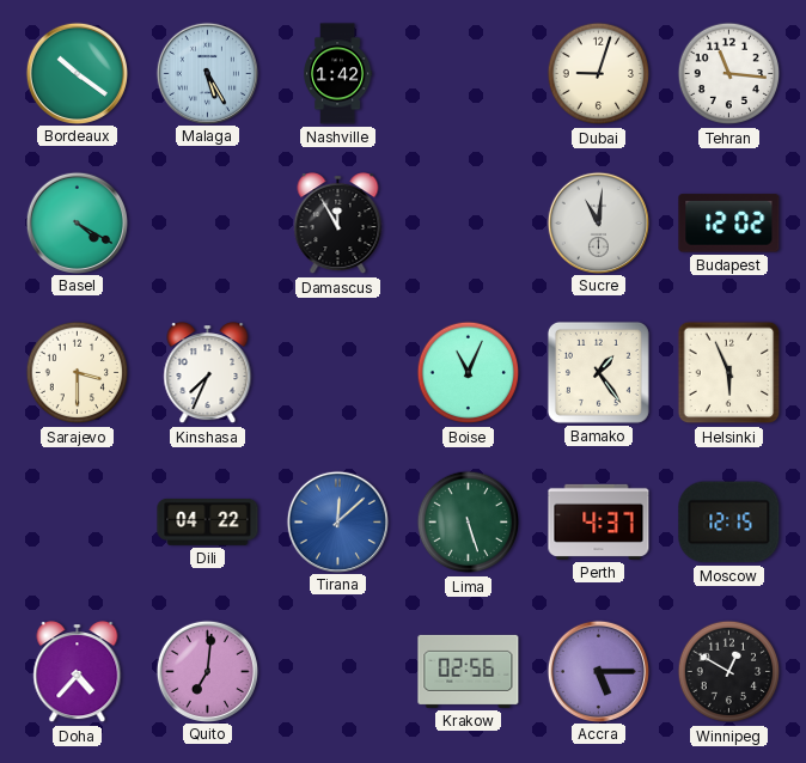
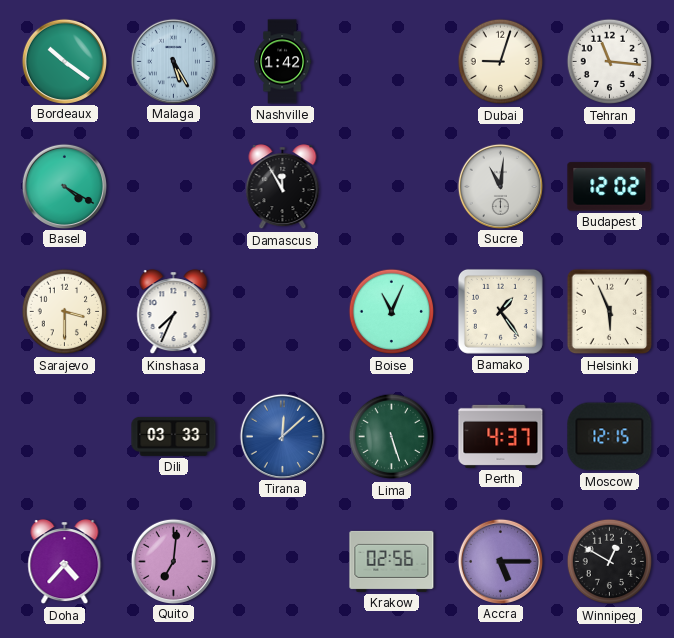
Dili: 04:22 -> 03:33 (174, 436)
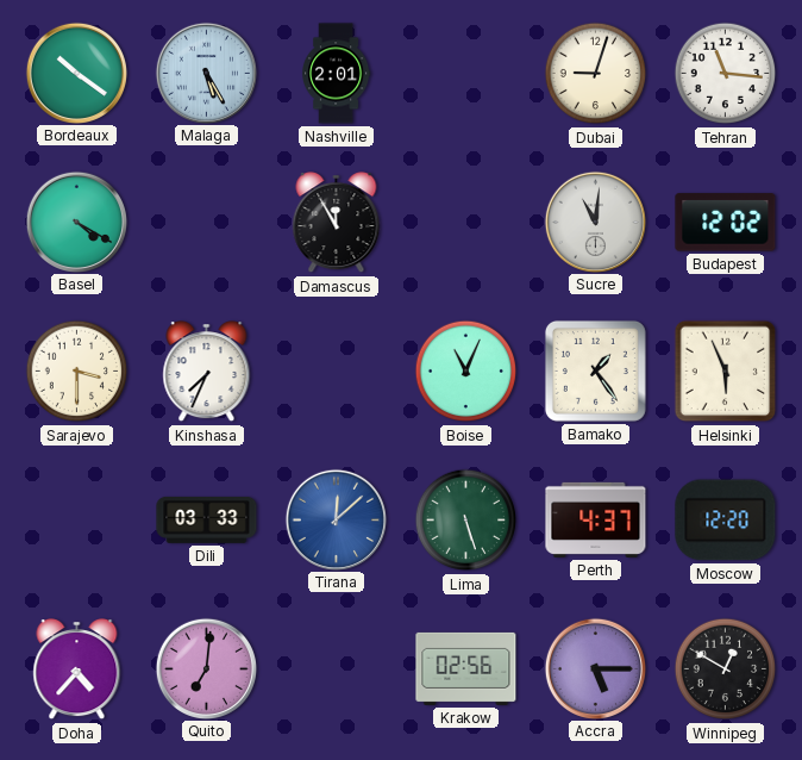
Nashville: 1:42 -> 2:01 (337, 74)
Moscow: 12:15 -> 12:20 (726, 521)
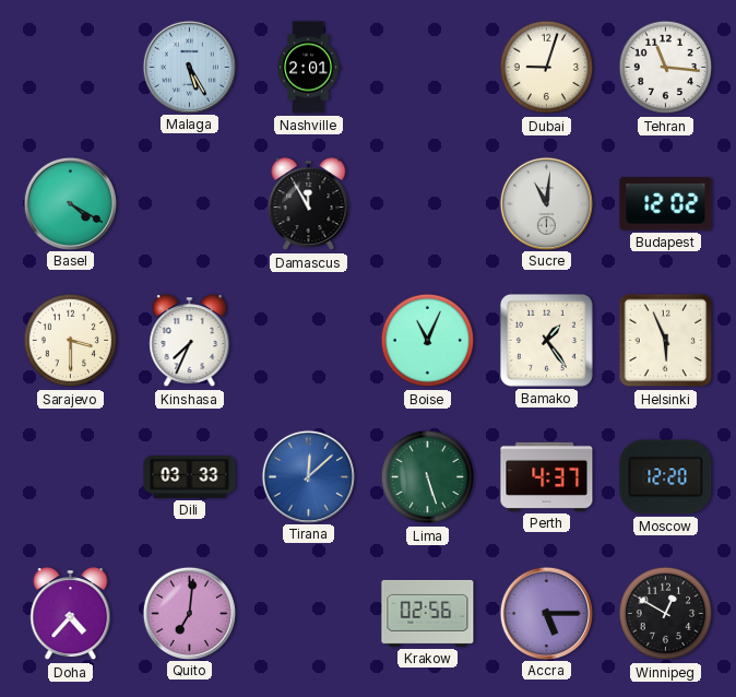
Bordeaux: 10:21 -> none (76, 73)
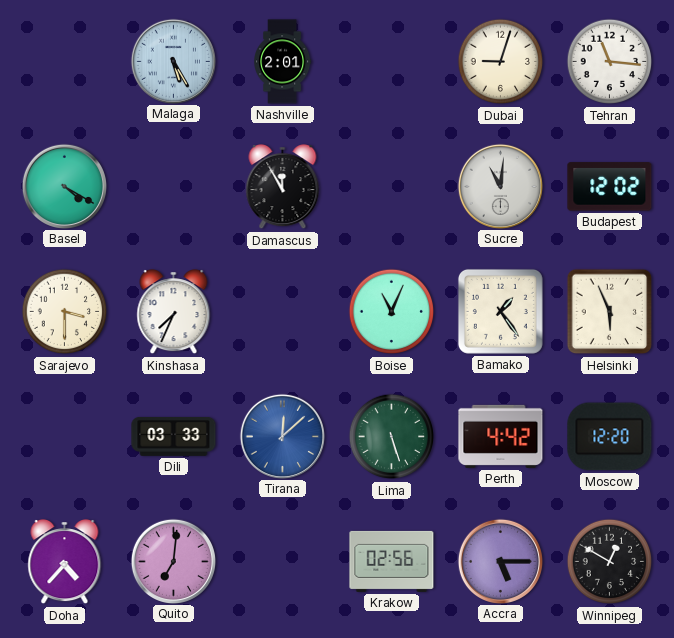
Perth: 4:37 -> 4:42 (501, 436)
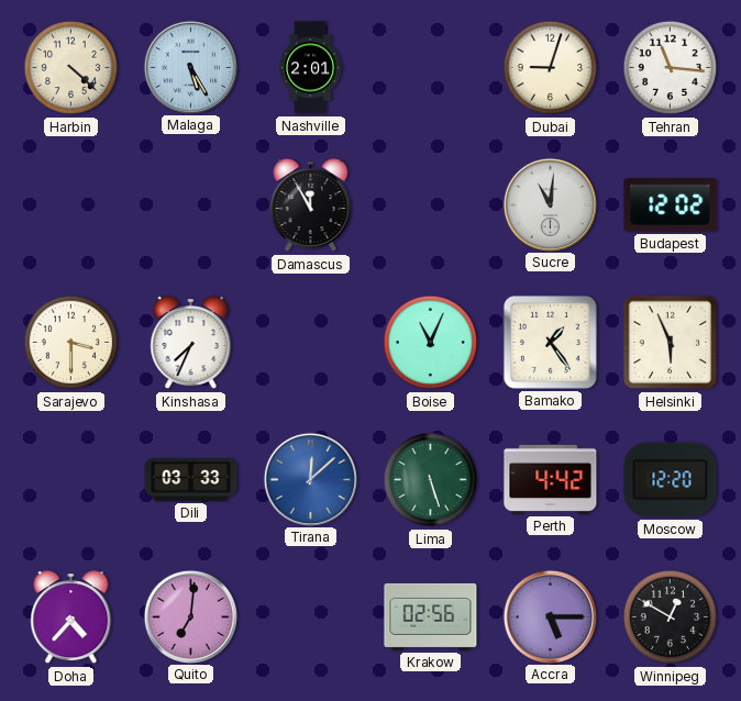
Harbin: none -> 4:22 (71, 68)
Basel: 4:20 -> none (64, 186)
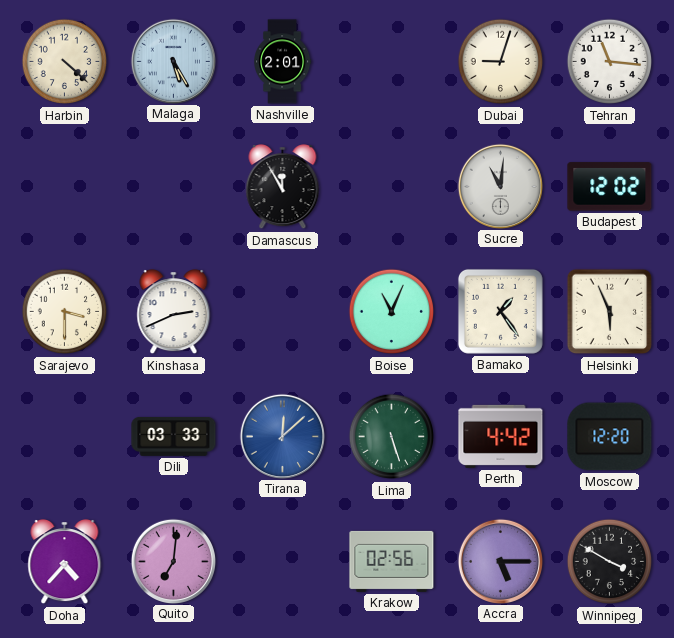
Kinshasa: 7:34 -> 2:41 (174, 312)
Winnipeg: 12:50 -> 3:50 (610, 562)
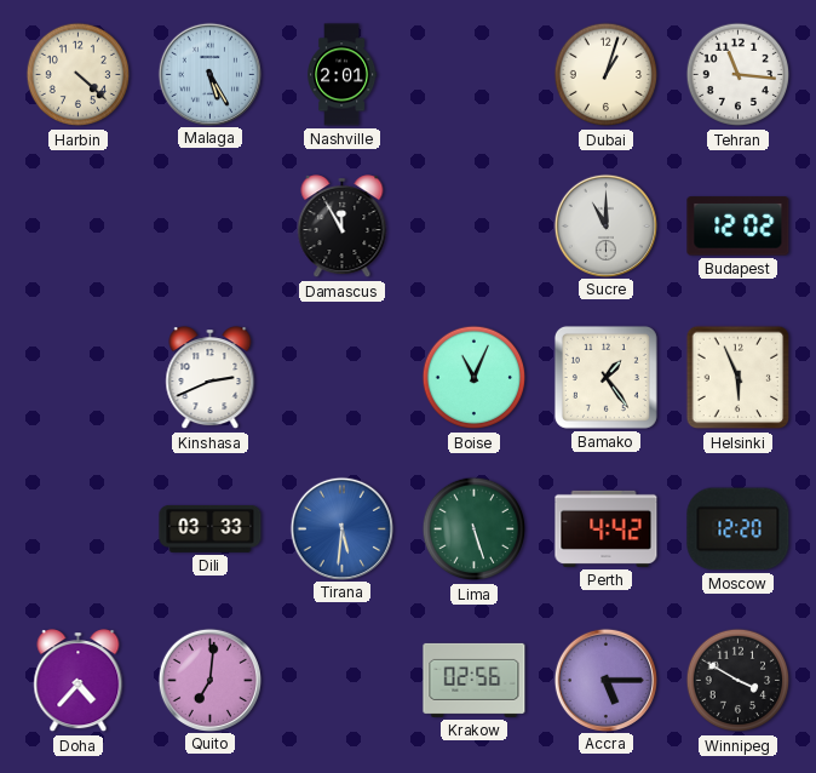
Dubai: 9:03 -> 1:03 (607, 75)
Sucre: 11:01 -> 11:00 (605, 225)
Sarajevo: 3:30 -> none (65, 312)
Tirana: 12:08 -> 5:31 (341, 528)
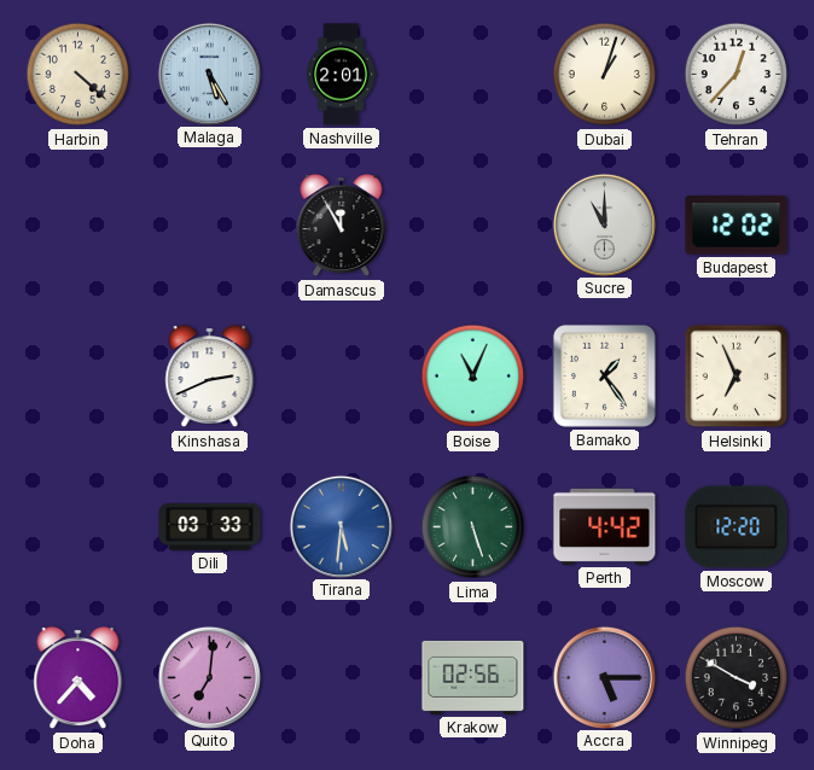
Tehran: 11:16 -> 12:37 (737, 75)
Helsinki: 5:56 -> 6:56 (737, 377)
